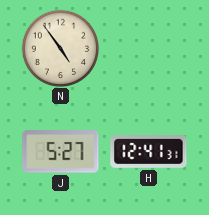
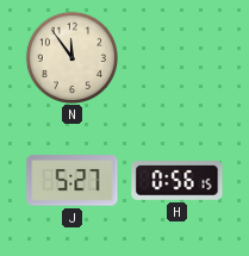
N: 4:54 -> 11:54 (71, 57)
H: 12:41 -> 0:56 (178, 181)
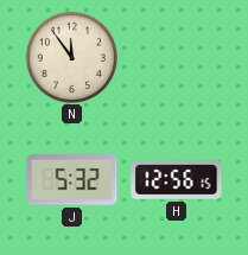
J: 5:27 -> 5:32 (72, 180)
H: 0:56 -> 12:56 (177, 180)
